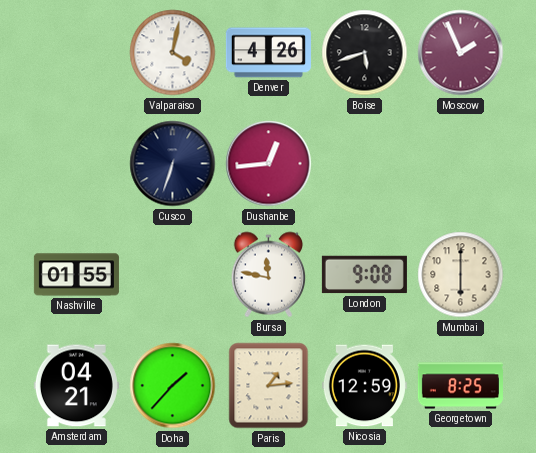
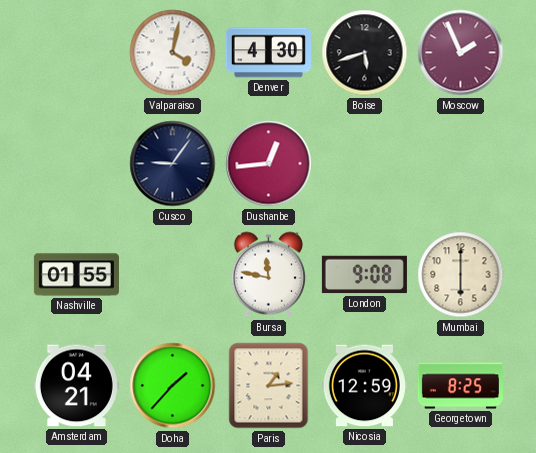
Denver: 4:26 -> 4:30 (268, 53)
Cusco: 6:33 -> 9:06 (173, 164)
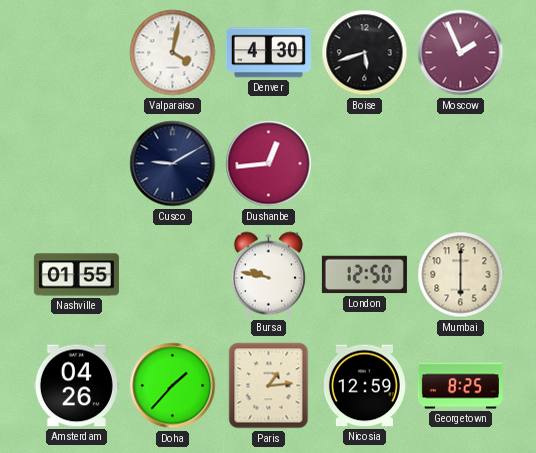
Cusco: 9:06 -> 9:10 (173, 164)
Bursa: 11:47 -> 9:47 (269, 275)
London: 9:08 -> 12:50 (364, 275)
Amsterdam: 04:21 -> 04:26 (76, 386)
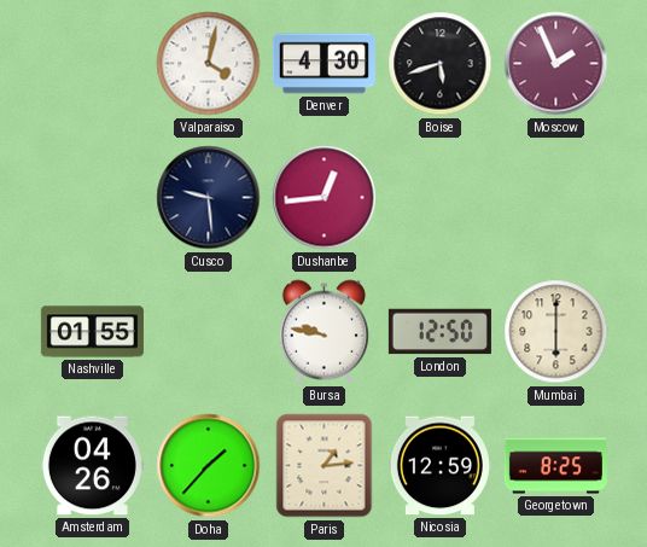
Cusco: 9:10 -> 9:29 (209, 198)
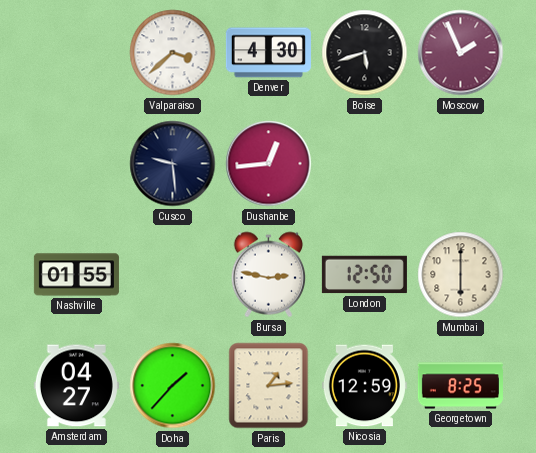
Valparaiso: 4:02 -> 3:38 (173, 53)
Bursa: 9:47 -> 2:47 (269, 275)
Amsterdam: 04:26 -> 04:27 (76, 386)
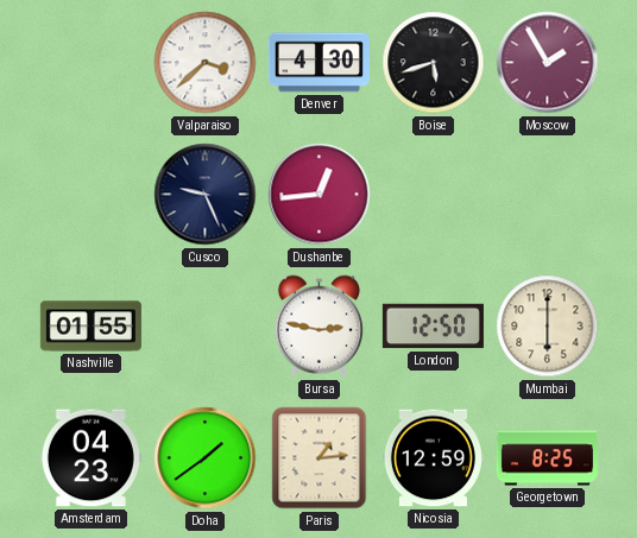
Moscow: 1:56 -> 1:55 (548, 63)
Cusco: 9:29 -> 9:26 (206, 195)
Amsterdam: 04:27 -> 04:23 (90, 458)
Doha: 1:37 -> 1:39 (206, 458)
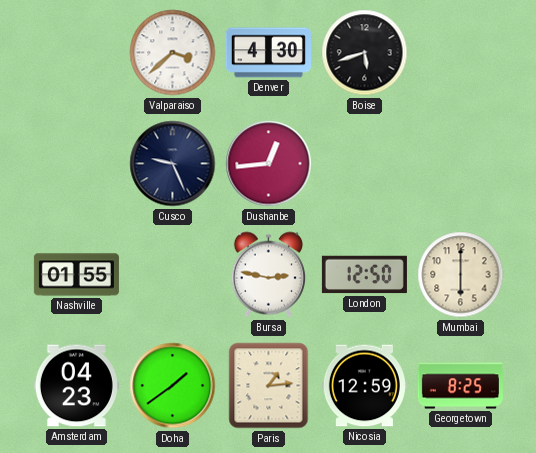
Moscow: 1:55 -> none (548, 63)
